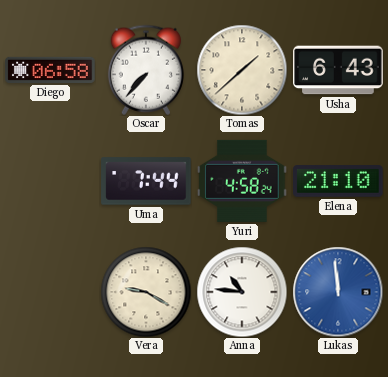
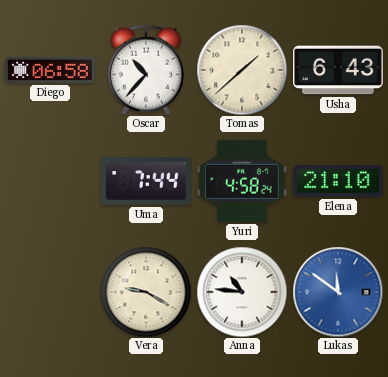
Oscar: 7:37 -> 10:37 (146, 70)
Lukas: 11:59 -> 11:51 (338, 292)
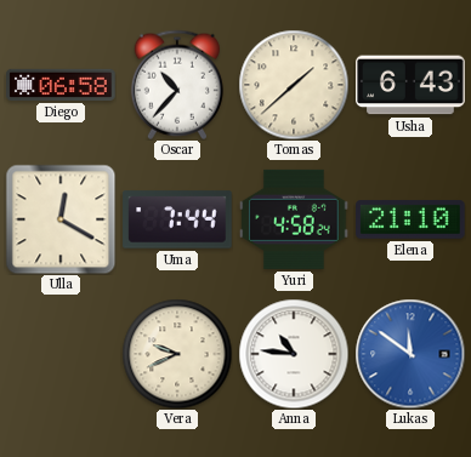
Ulla: none -> 12:20 (61, 219)
Vera: 9:20 -> 9:41 (177, 354)
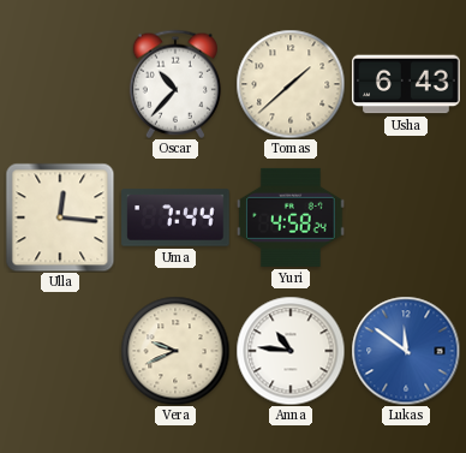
Diego: 06:58 -> none (61, 85)
Ulla: 12:20 -> 12:16 (60, 217)
Elena: 21:10 -> none (410, 219)
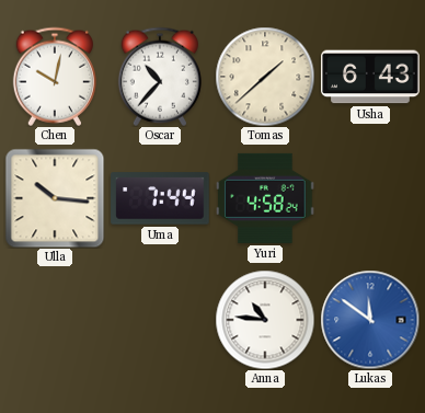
Chen: none -> 10:02 (55, 77)
Ulla: 12:16 -> 10:16 (55, 198)
Vera: 9:41 -> none (175, 351)
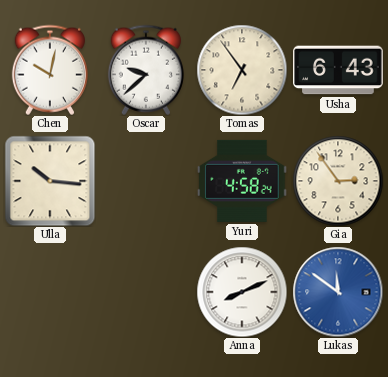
Oscar: 10:37 -> 9:38 (146, 70)
Tomas: 1:38 -> 6:54 (242, 70)
Uma: 7:44 -> none (160, 198)
Gia: none -> 2:54 (338, 181)
Anna: 10:46 -> 8:11 (242, 292)
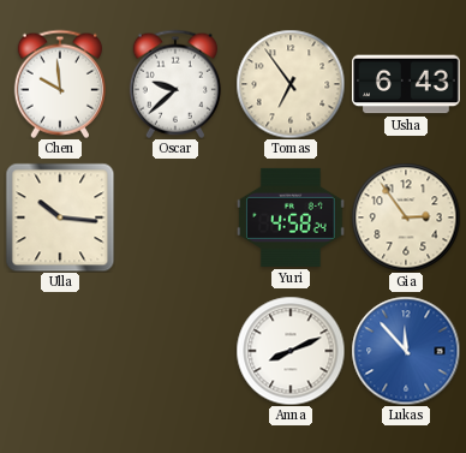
Chen: 10:02 -> 9:59 (60, 84)
Lukas: 11:51 -> 11:53 (406, 351)
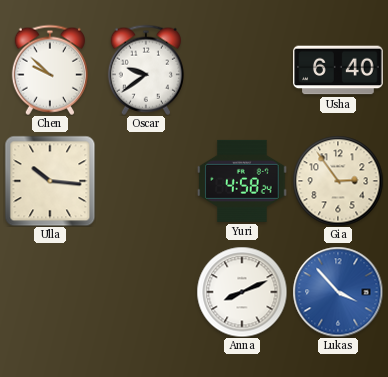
Chen: 9:59 -> 9:52 (50, 70)
Oscar: 9:38 -> 9:39 (146, 70)
Tomas: 6:54 -> none (291, 84)
Usha: 6:43 -> 6:40 (338, 70)
Lukas: 11:53 -> 3:53 (338, 292)
